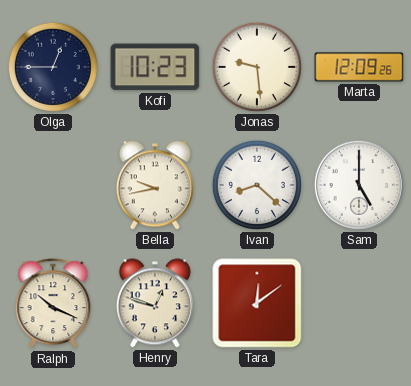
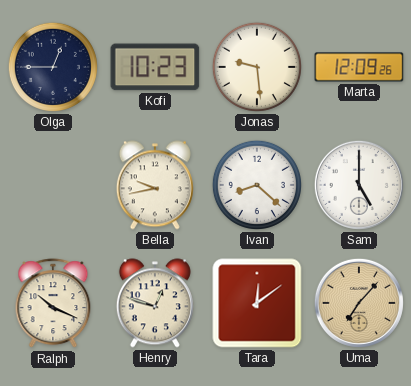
Uma: none -> 7:07 (359, 303)
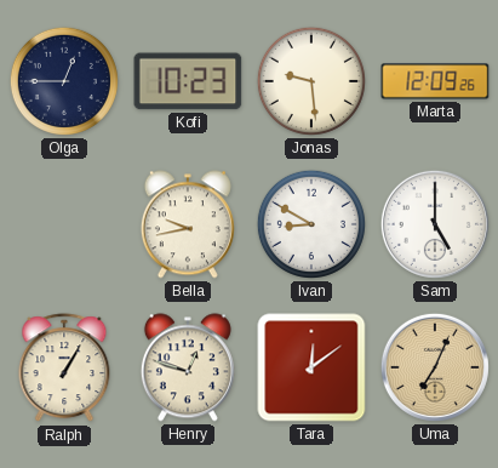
Ivan: 8:22 -> 8:50 (311, 224)
Ralph: 10:19 -> 1:05 (64, 369)
Uma: 7:07 -> 7:04 (435, 367)
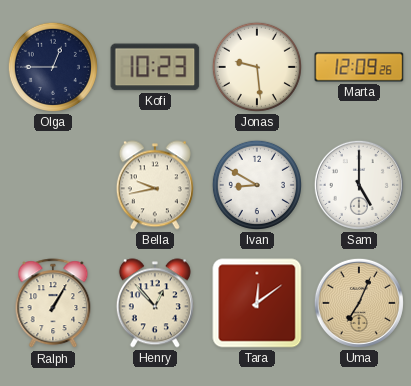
Henry: 12:48 -> 12:53 (155, 303)
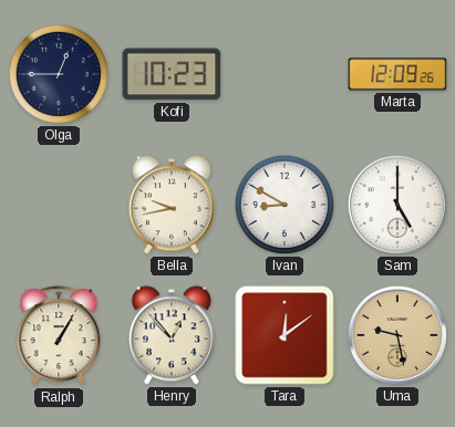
Jonas: 9:29 -> none (257, 67)
Uma: 7:04 -> 9:28 (397, 335)
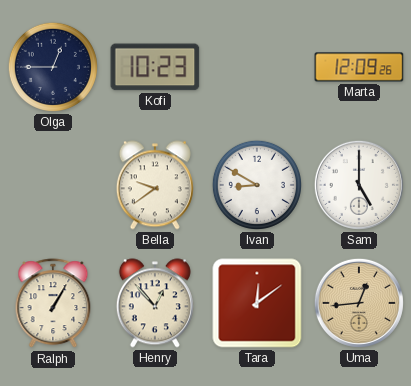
Bella: 9:43 -> 9:39 (155, 185)
Uma: 9:28 -> 12:44 (359, 303)
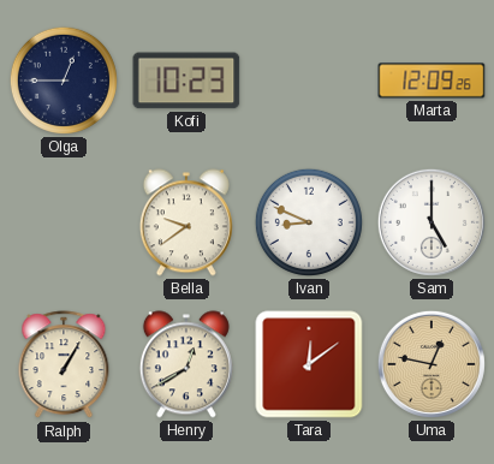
Ivan: 8:50 -> 8:49 (309, 222)
Henry: 12:53 -> 12:40 (186, 364)
Uma: 12:44 -> 12:47 (431, 364)
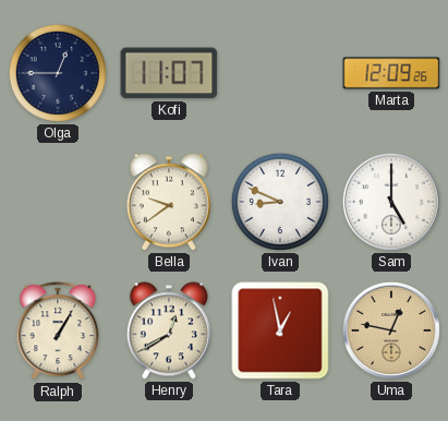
Kofi: 10:23 -> 11:07 (169, 73)
Tara: 12:09 -> 12:58 (280, 330)
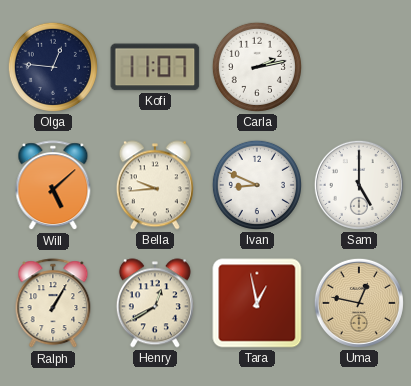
Olga: 12:45 -> 12:46 (53, 67)
Carla: none -> 2:13 (257, 67)
Marta: 12:09 -> none (391, 73)
Will: none -> 5:08 (53, 186)
Bella: 9:39 -> 9:44 (155, 185)
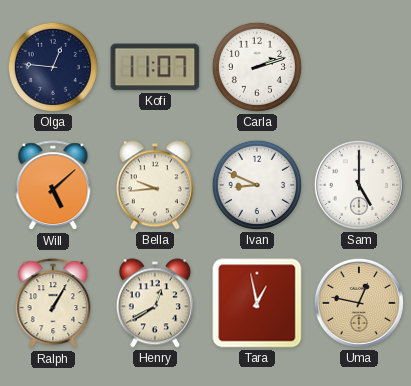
Carla: 2:13 -> 2:12 (257, 67)
